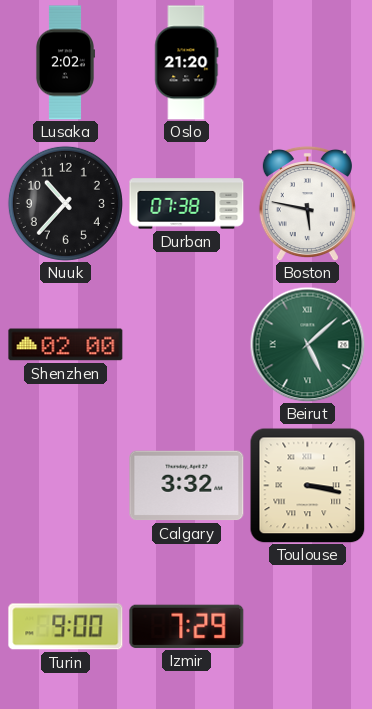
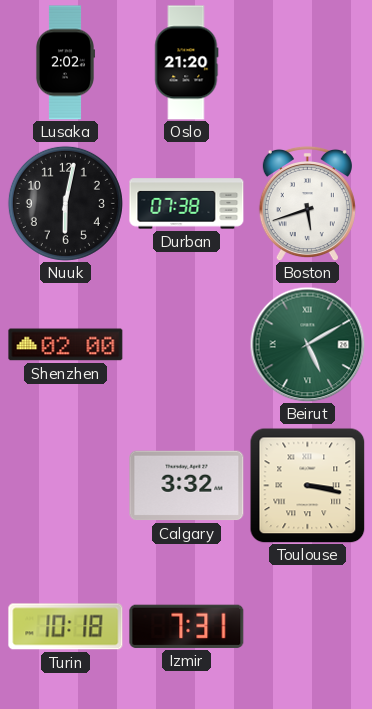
Nuuk: 10:37 -> 6:02 (65, 203)
Boston: 5:47 -> 5:42 (307, 203)
Beirut: 5:08 -> 5:10 (307, 344)
Turin: 9:00 -> 10:18 (66, 627)
Izmir: 7:29 -> 7:31 (187, 626)
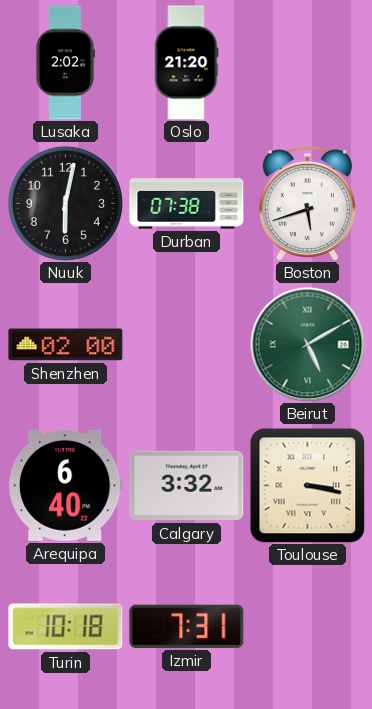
Arequipa: none -> 6:40 (65, 485)
